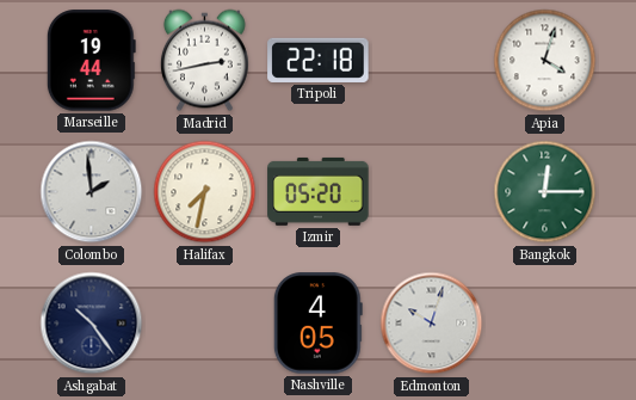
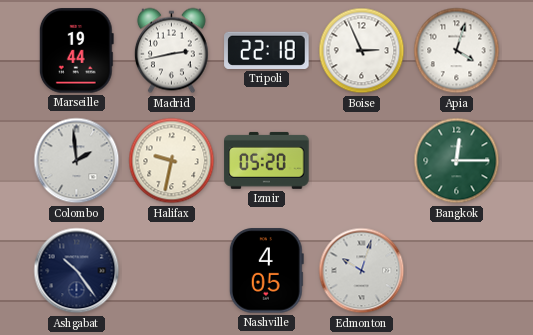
Boise: none -> 2:56 (362, 51)
Halifax: 7:32 -> 9:32 (172, 161)
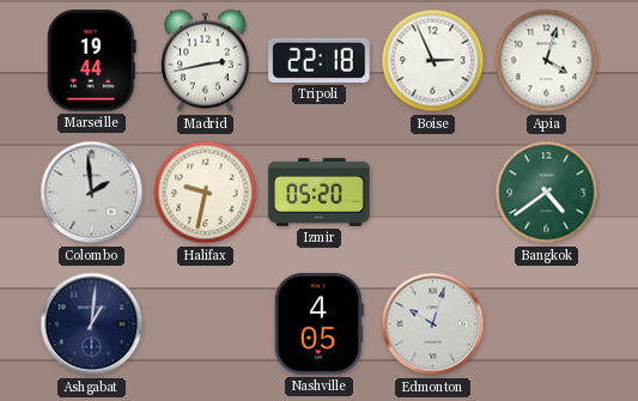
Bangkok: 12:15 -> 4:39 (547, 193)
Ashgabat: 10:24 -> 1:01 (92, 324)
